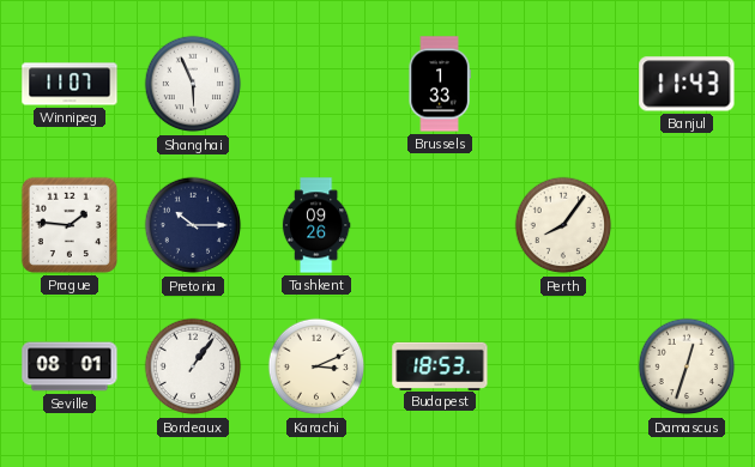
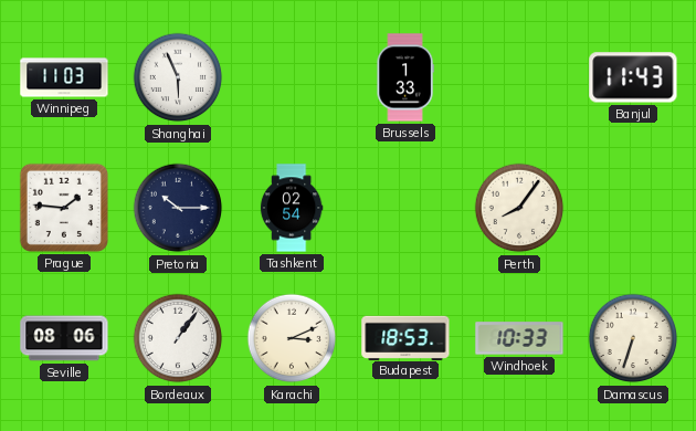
Winnipeg: 11:07 -> 11:03 (64, 77)
Tashkent: 09:26 -> 02:54 (292, 208)
Seville: 08:01 -> 08:06 (64, 338)
Windhoek: none -> 10:33 (519, 338)
Damascus: 12:33 -> 6:33 (633, 338)
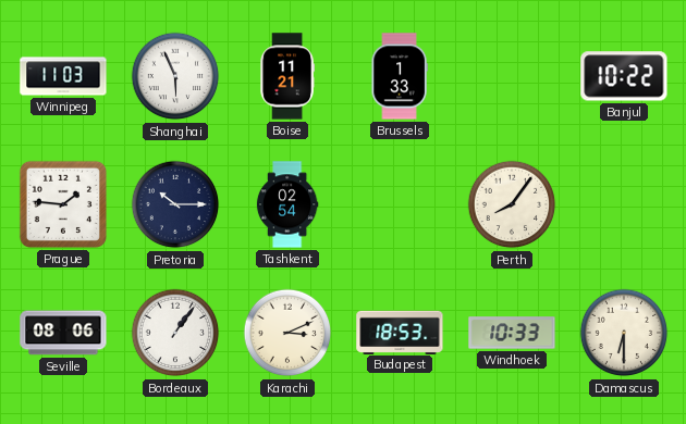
Boise: none -> 11:21 (286, 76)
Banjul: 11:43 -> 10:22 (624, 76)
Damascus: 6:33 -> 6:30 (624, 333)
